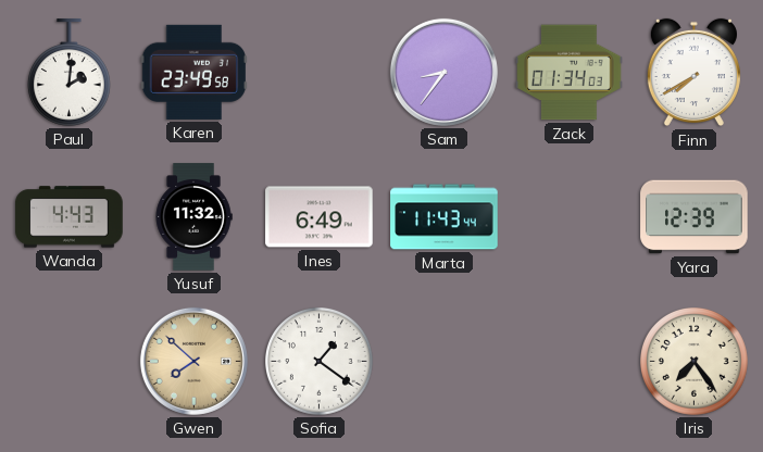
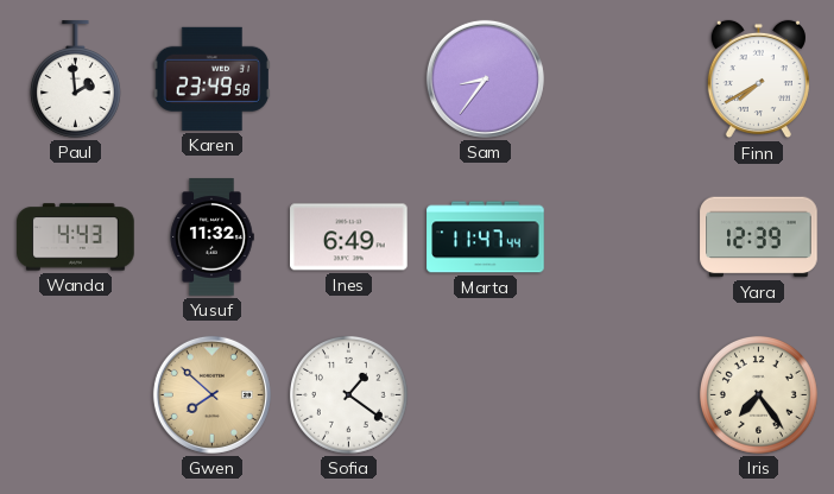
Paul: 2:01 -> 1:59 (75, 80)
Zack: 01:34 -> none (570, 73)
Marta: 11:43 -> 11:47 (486, 237)
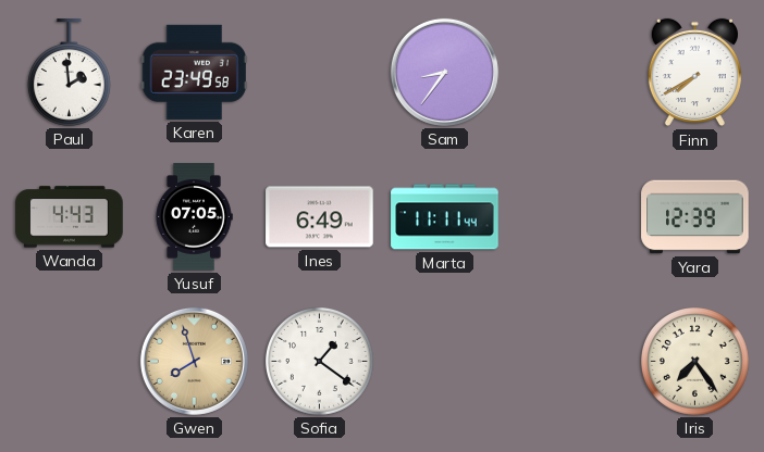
Yusuf: 11:32 -> 07:05 (194, 217)
Marta: 11:47 -> 11:11 (445, 217)
Gwen: 7:52 -> 7:57 (194, 361)
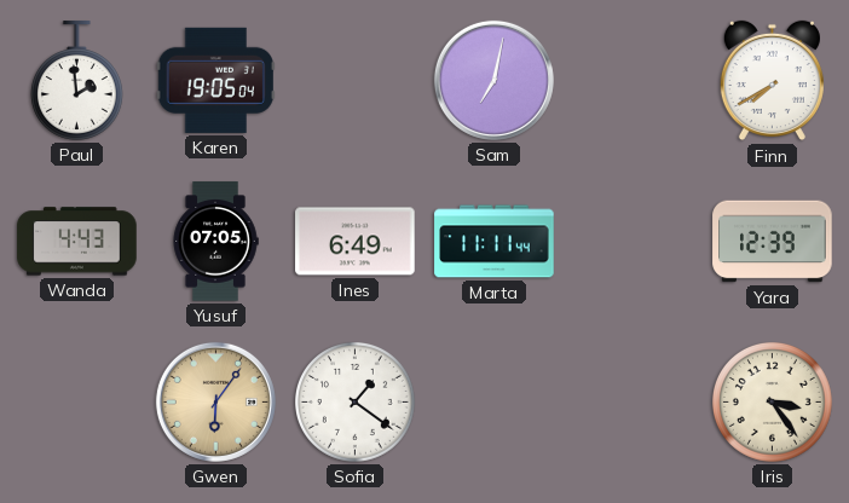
Karen: 23:49 -> 19:05 (215, 80)
Sam: 8:36 -> 7:02 (493, 80)
Gwen: 7:57 -> 6:06 (215, 401)
Iris: 7:24 -> 3:24 (773, 403)
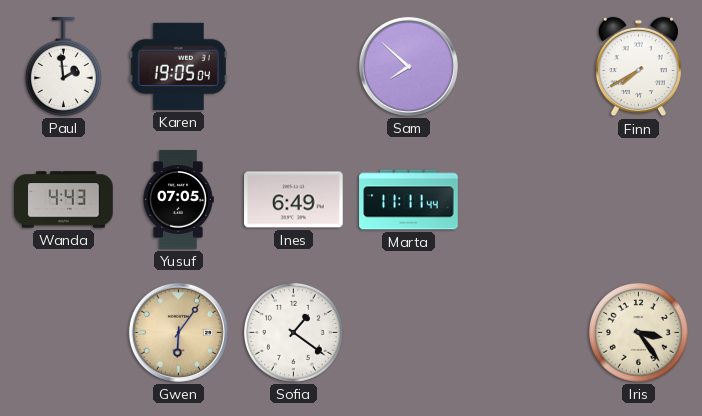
Sam: 7:02 -> 7:52 (408, 66)
Yara: 12:39 -> none (773, 242)
